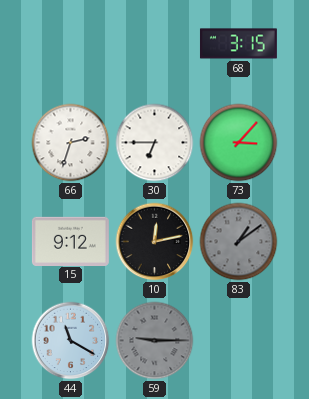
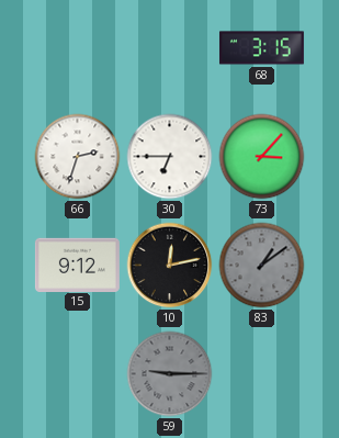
44: 11:20 -> none (71, 341)
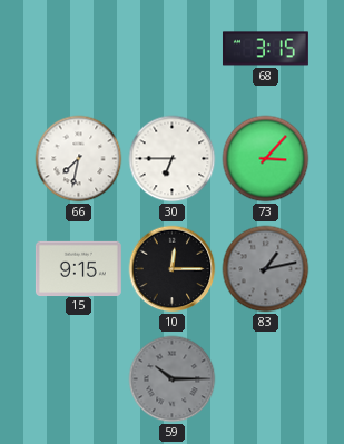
66: 2:33 -> 7:32 (79, 159)
15: 9:12 -> 9:15 (78, 268)
10: 12:13 -> 12:15 (173, 269)
83: 1:09 -> 1:13 (266, 269)
59: 9:15 -> 10:15 (173, 379)
